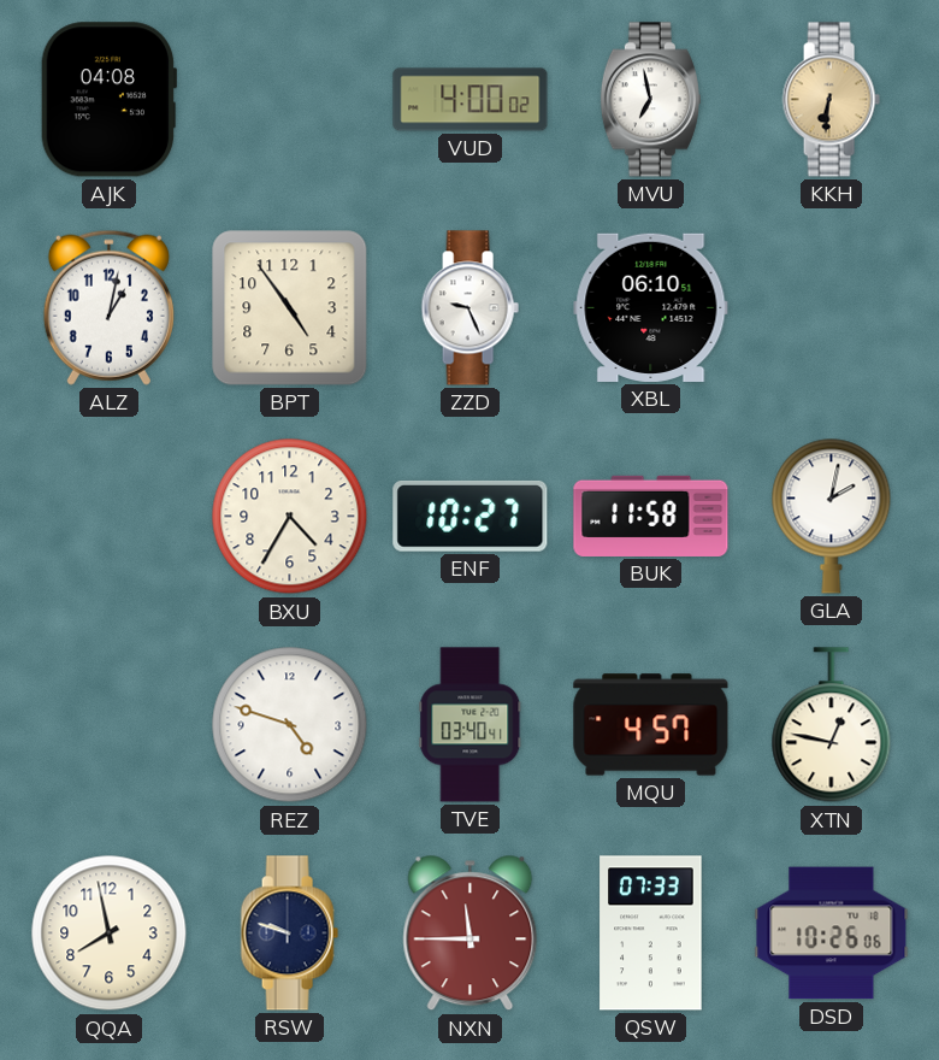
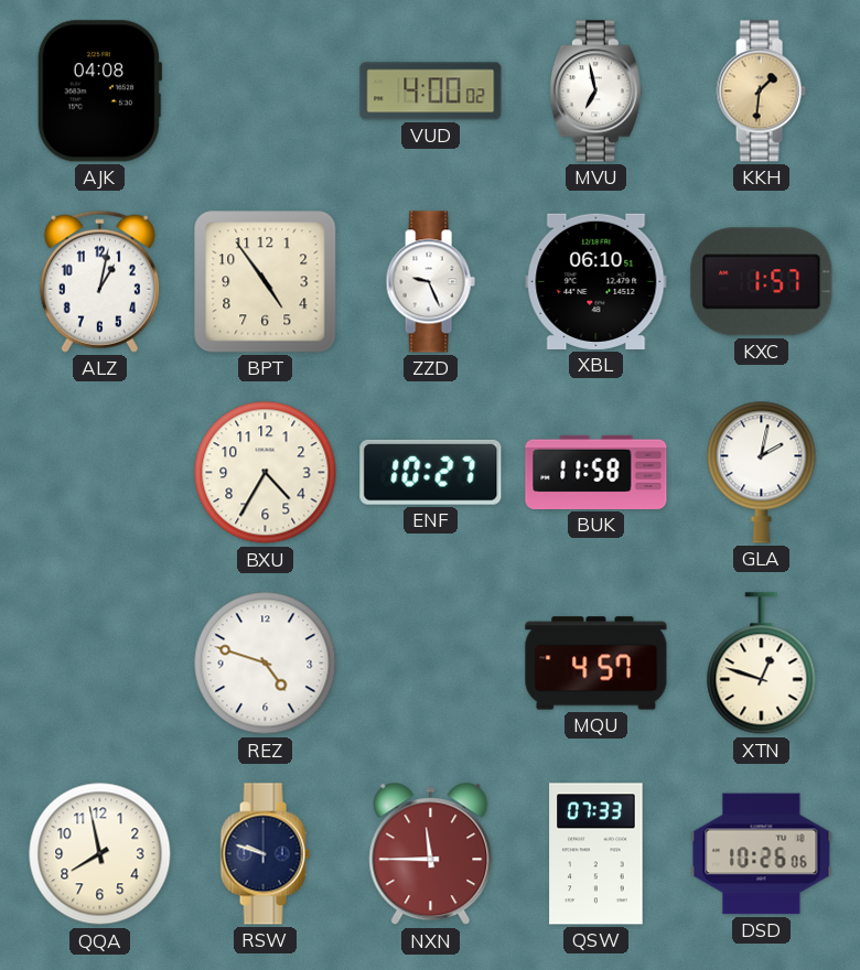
KKH: 6:31 -> 1:31 (761, 91)
KXC: none -> 1:57 (762, 282)
TVE: 03:40 -> none (471, 725)
XTN: 12:47 -> 12:48 (762, 664)
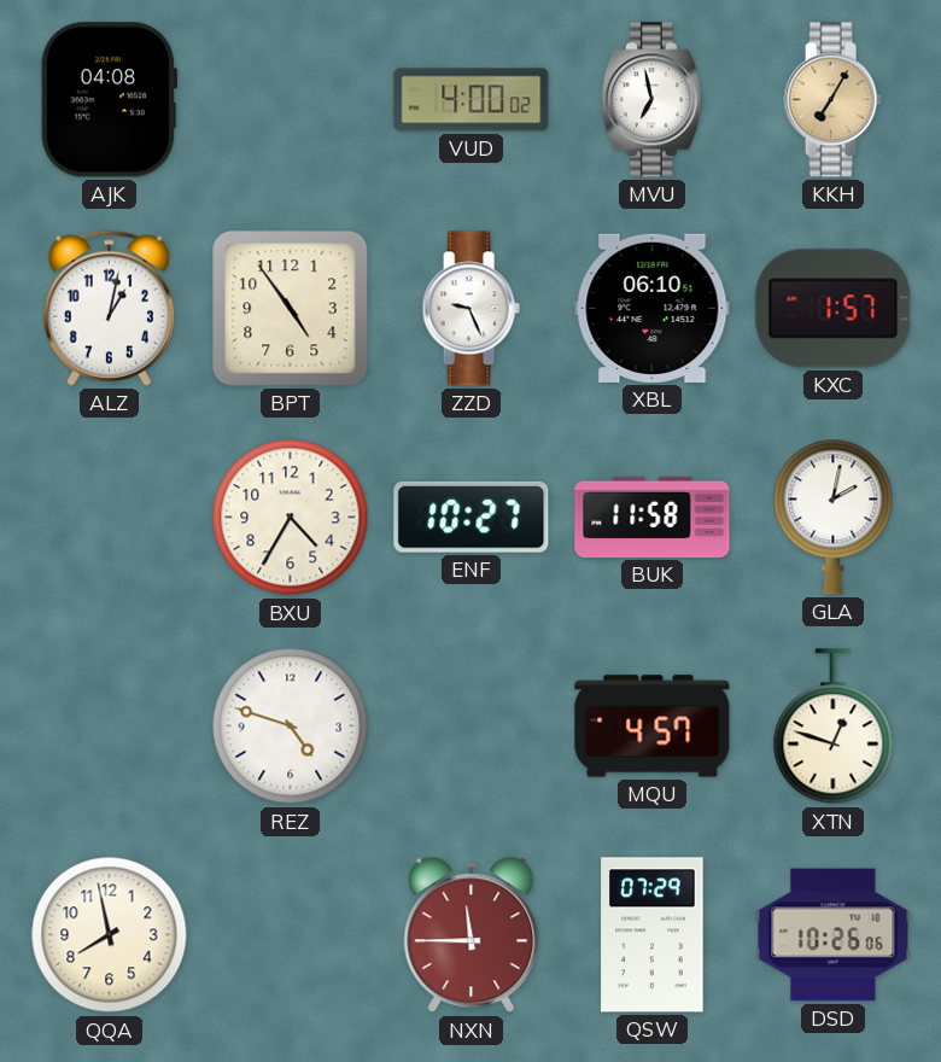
KKH: 1:31 -> 7:05 (832, 100)
RSW: 9:48 -> none (265, 854)
QSW: 07:33 -> 07:29 (653, 935)
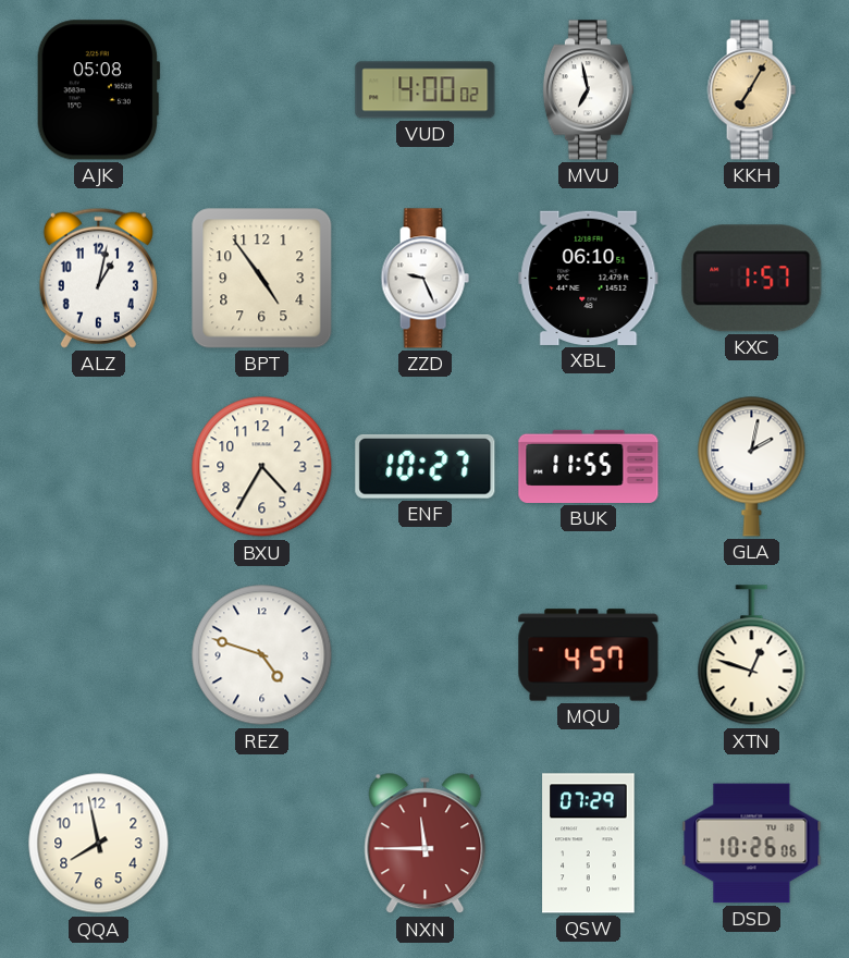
AJK: 04:08 -> 05:08 (98, 90)
BUK: 11:58 -> 11:55 (589, 466)
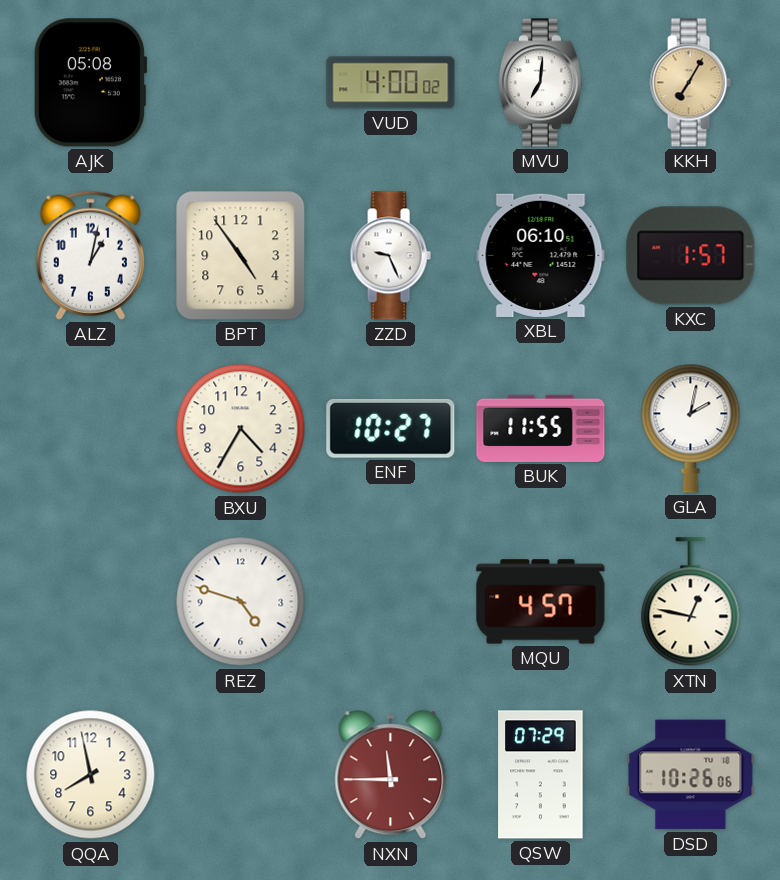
MVU: 6:58 -> 7:01 (540, 83)
XTN: 12:48 -> 12:47 (691, 602)
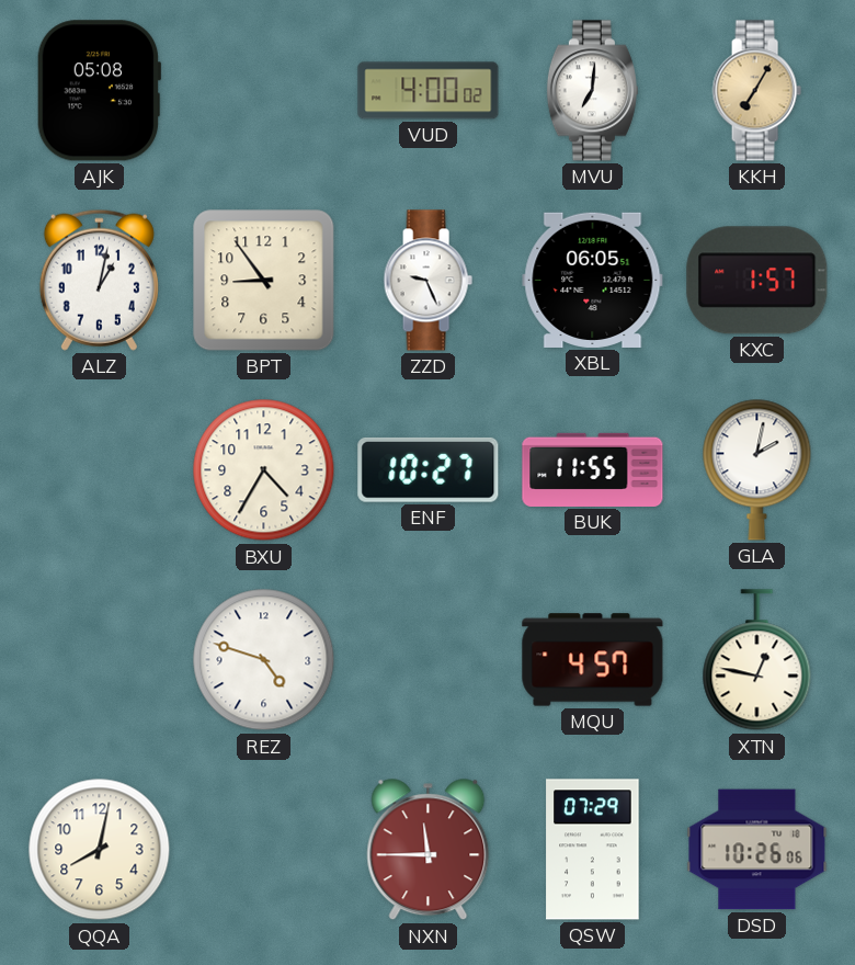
BPT: 4:54 -> 8:54 (264, 281)
XBL: 06:10 -> 06:05 (593, 280)
QQA: 7:58 -> 8:02 (100, 850)
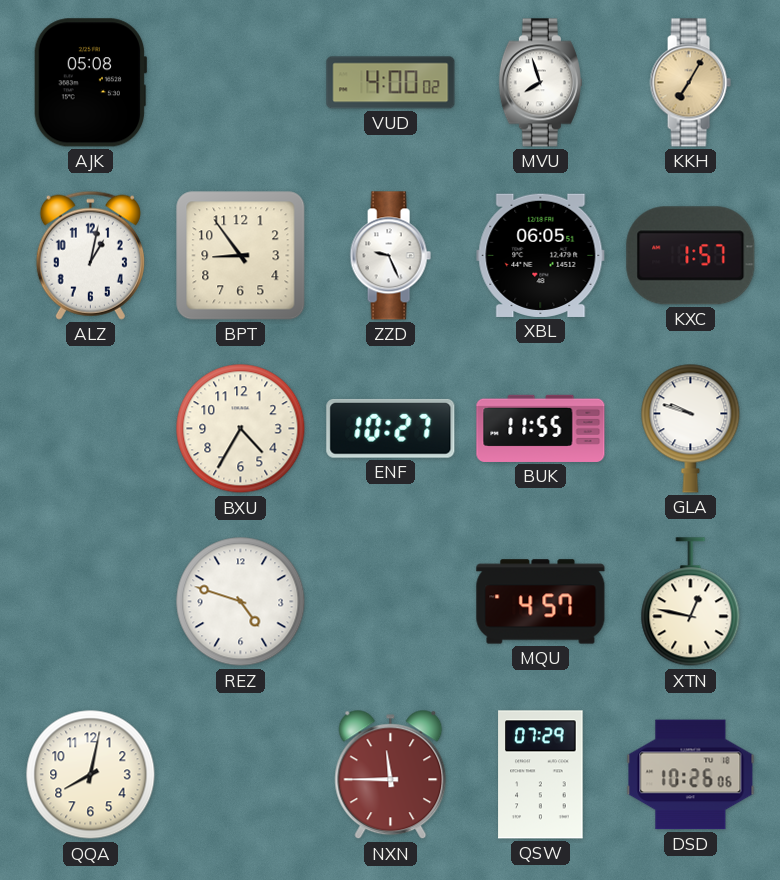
MVU: 7:01 -> 7:57 (540, 83)
GLA: 2:02 -> 9:48 (691, 428)
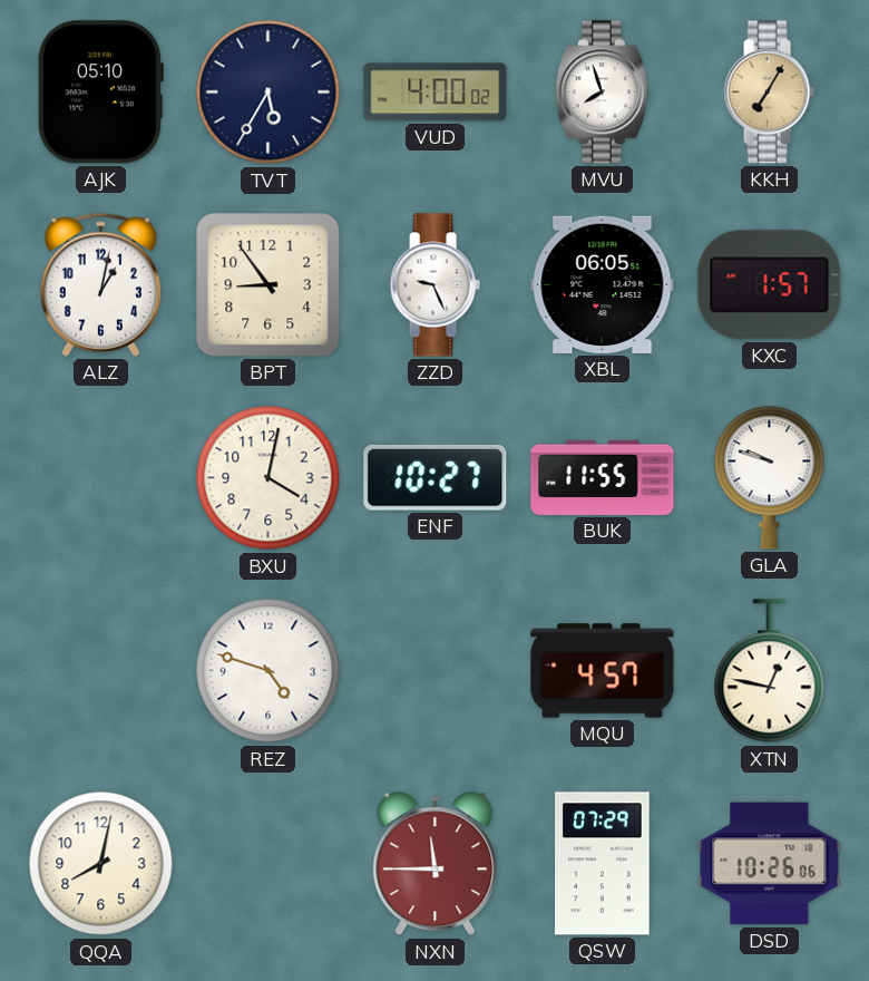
AJK: 05:08 -> 05:10 (100, 93)
TVT: none -> 5:35 (268, 93)
BXU: 4:35 -> 4:02 (268, 478)
